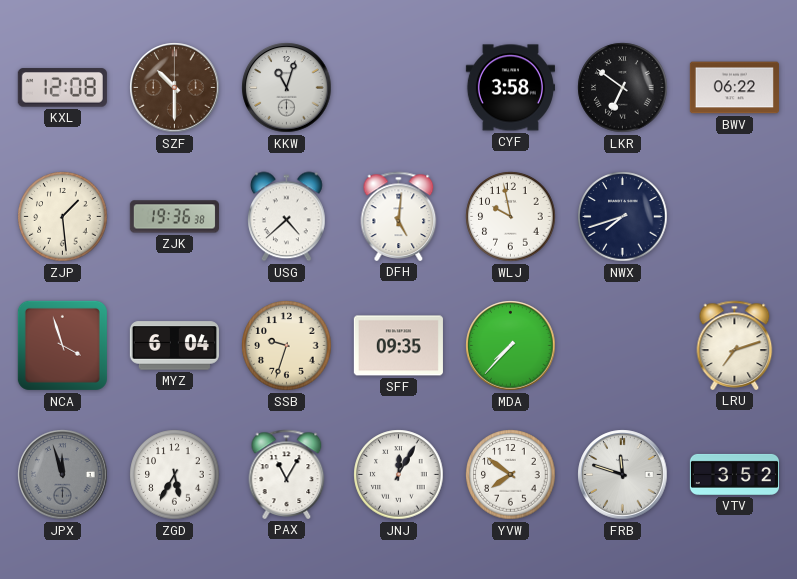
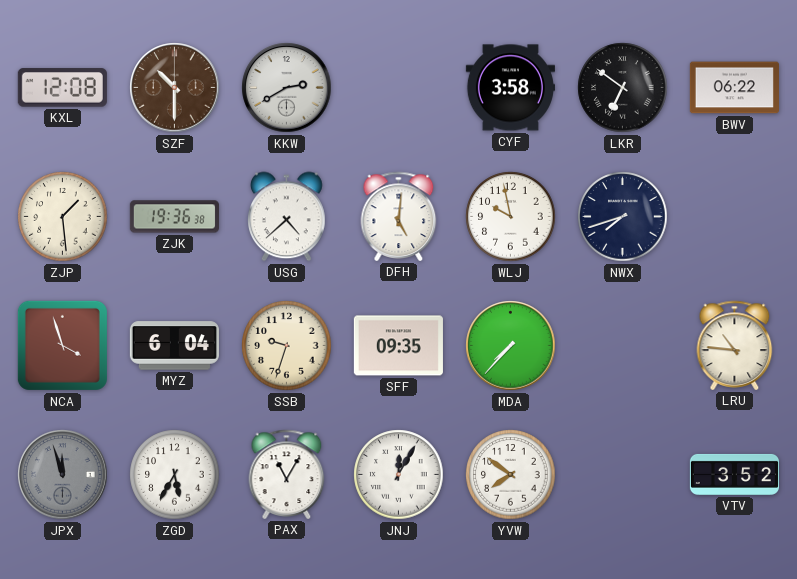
KKW: 11:03 -> 2:40 (287, 88)
LRU: 7:12 -> 10:46 (735, 345)
FRB: 11:48 -> none (623, 475)
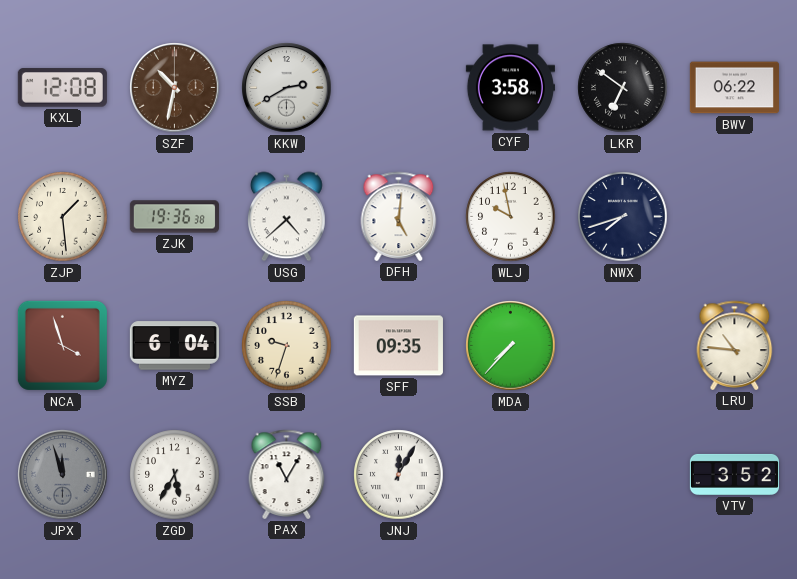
SZF: 10:30 -> 10:32 (175, 88)
YVW: 7:51 -> none (511, 475)
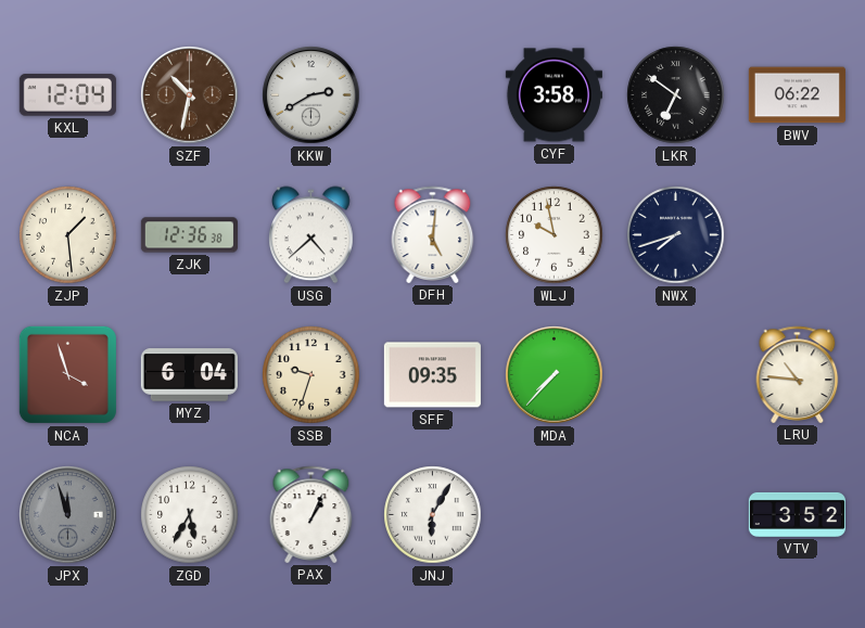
KXL: 12:08 -> 12:04 (67, 95)
ZJK: 19:36 -> 12:36 (189, 235)
PAX: 11:05 -> 1:04 (311, 514)
JNJ: 12:05 -> 6:05 (433, 515)
